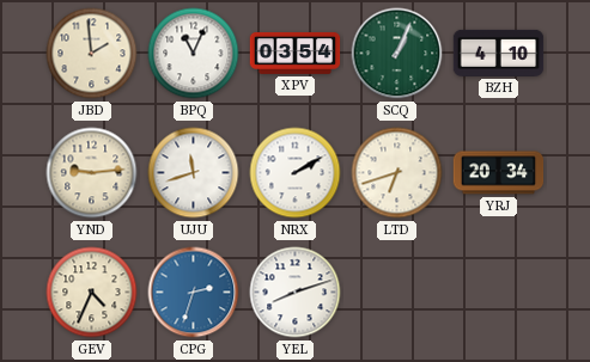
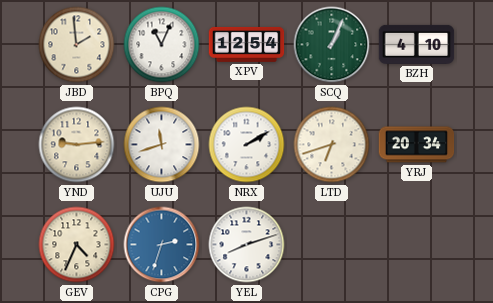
XPV: 03:54 -> 12:54 (247, 44)
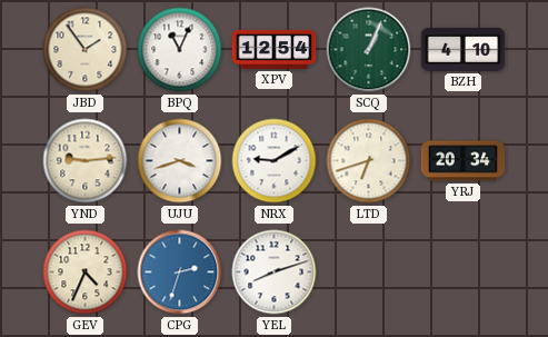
JBD: 1:59 -> 1:54 (86, 50)
UJU: 11:42 -> 3:42 (180, 161)
NRX: 2:10 -> 9:10 (275, 161)
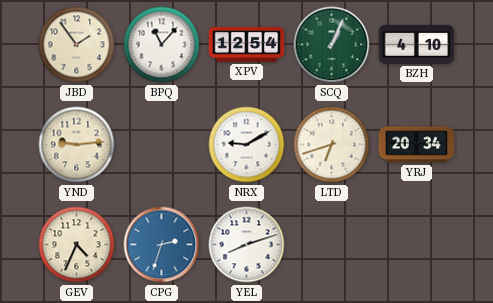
BPQ: 11:04 -> 11:07 (162, 45)
UJU: 3:42 -> none (180, 161)
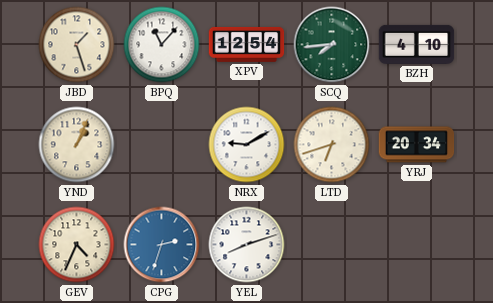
JBD: 1:54 -> 1:27 (77, 45)
SCQ: 1:04 -> 7:44 (332, 45)
YND: 9:14 -> 1:04 (77, 145)
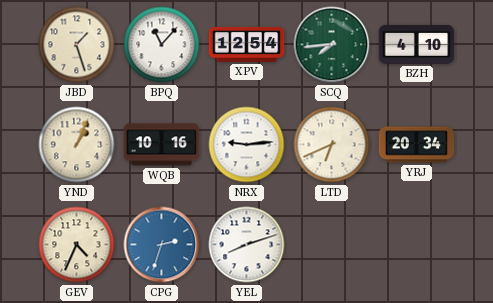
WQB: none -> 10:16 (162, 145)
NRX: 9:10 -> 9:14 (247, 145)
LTD: 6:42 -> 6:41 (332, 145)
